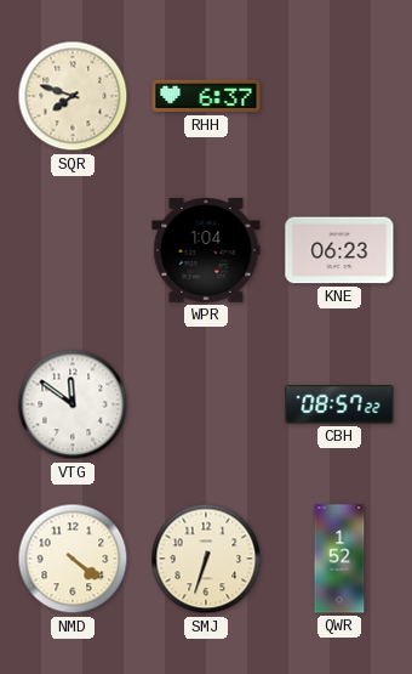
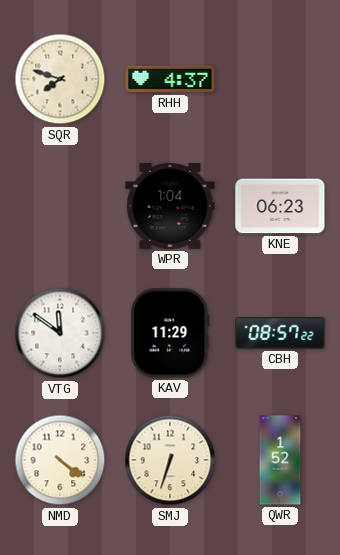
RHH: 6:37 -> 4:37 (170, 79)
KAV: none -> 11:29 (170, 333)
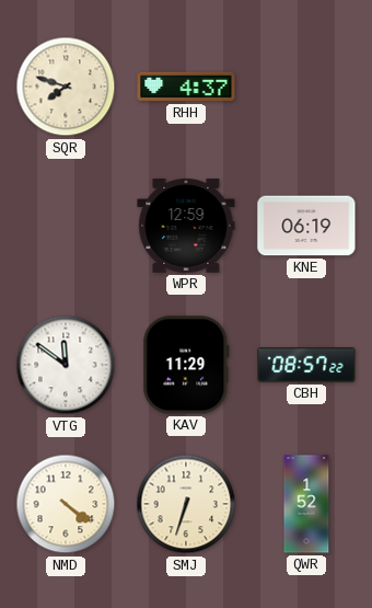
WPR: 1:04 -> 12:59 (186, 227)
KNE: 06:23 -> 06:19 (306, 226)
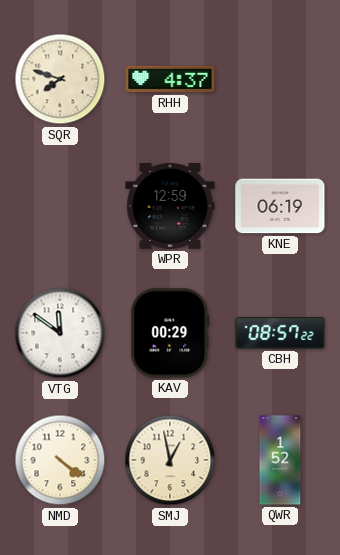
KAV: 11:29 -> 00:29 (170, 333)
SMJ: 6:33 -> 12:58 (170, 460)
